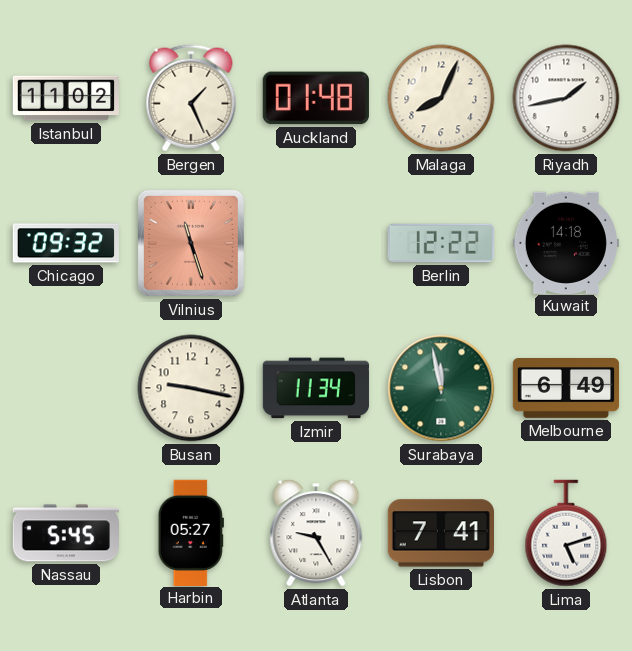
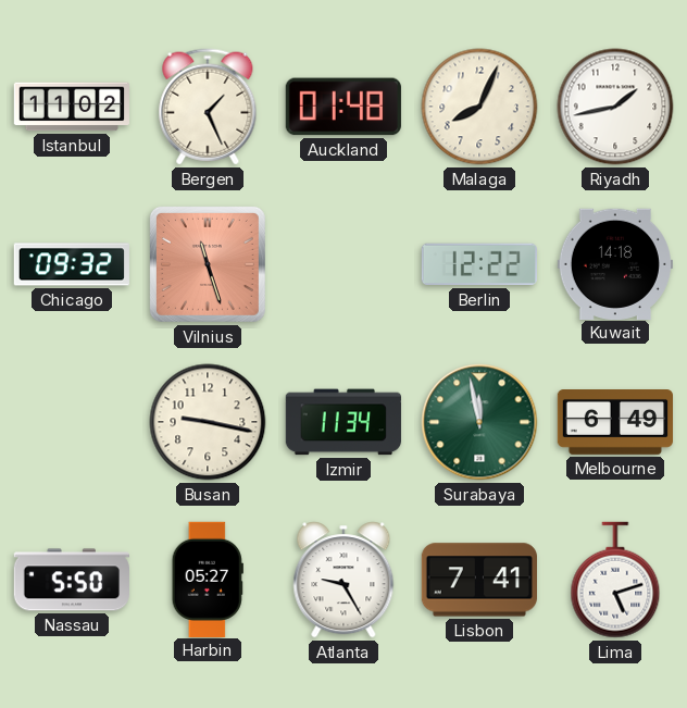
Nassau: 5:45 -> 5:50 (72, 580)
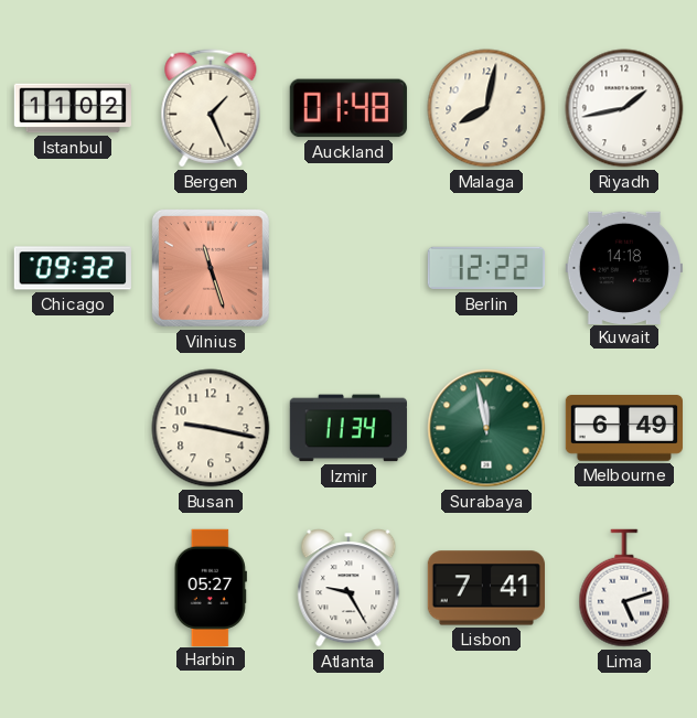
Malaga: 8:04 -> 8:02 (486, 108)
Nassau: 5:50 -> none (72, 580)
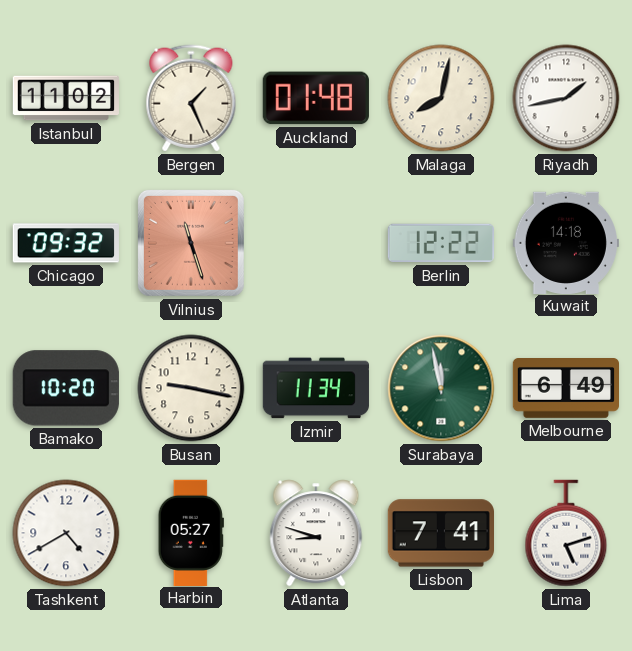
Bamako: none -> 10:20 (66, 388)
Tashkent: none -> 4:40 (66, 533)
Atlanta: 9:25 -> 8:48 (316, 533)
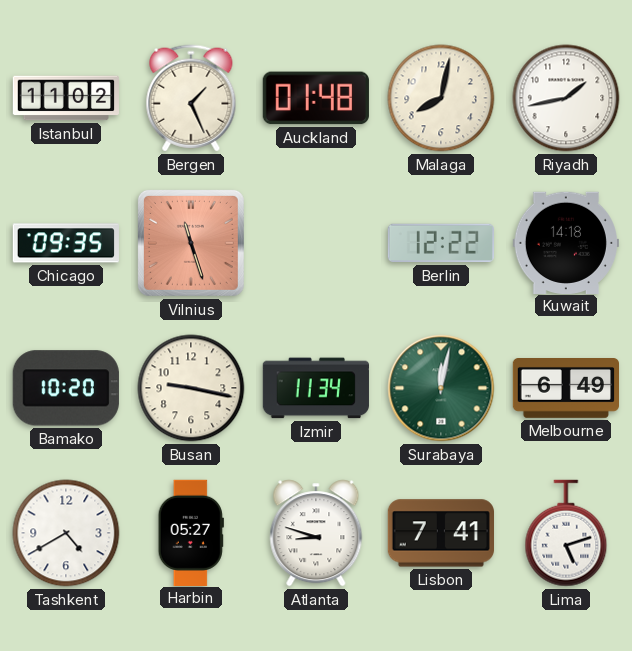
Chicago: 09:32 -> 09:35 (66, 243)
Surabaya: 11:58 -> 12:02 (441, 388)
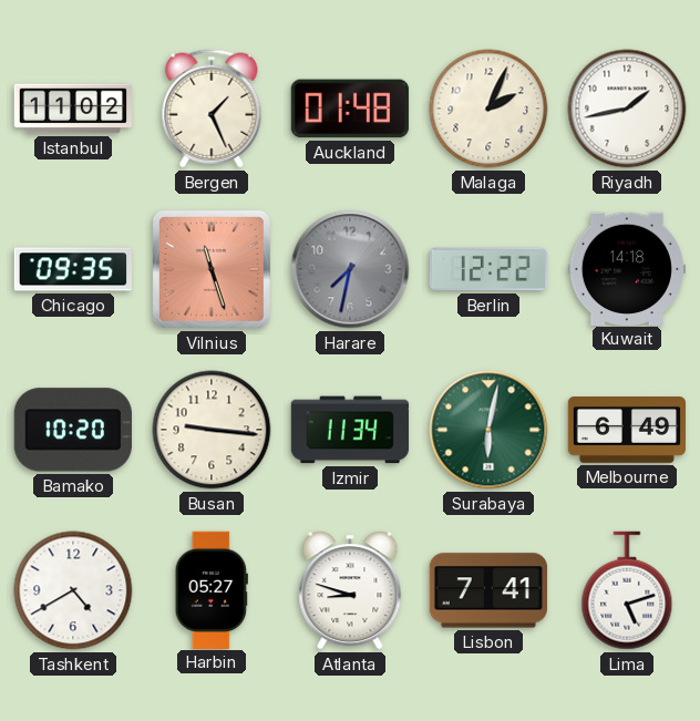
Malaga: 8:02 -> 2:04 (488, 109)
Harare: none -> 7:32 (350, 269)
Busan: 9:17 -> 9:16 (212, 430)
Surabaya: 12:02 -> 6:02 (488, 430)
